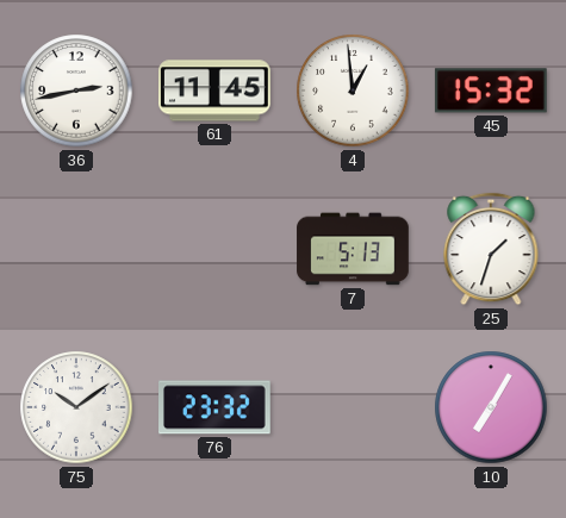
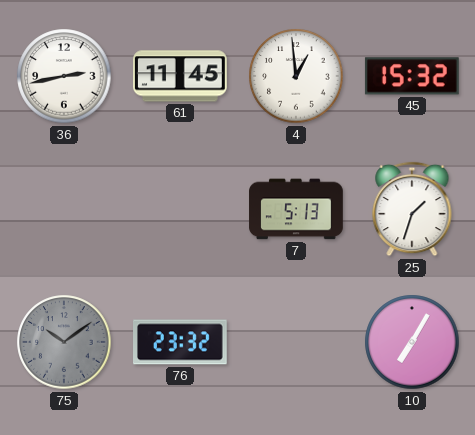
75 dial: white -> grey (64, 342)
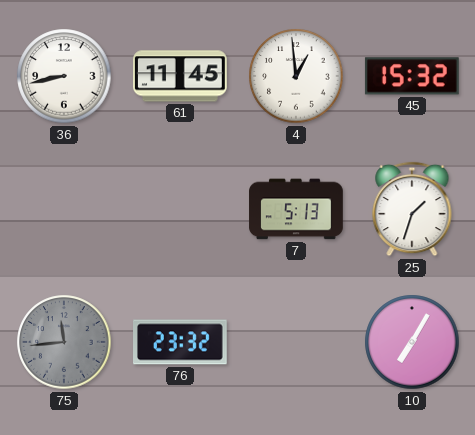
36: 2:43 -> 8:43 (64, 76)
75: 10:09 -> 11:44 (64, 342)
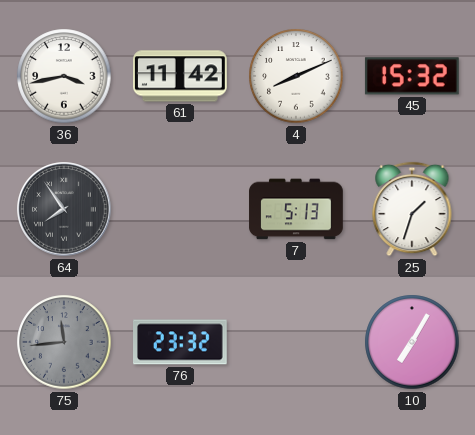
36: 8:43 -> 3:43 (64, 76)
61: 11:45 -> 11:42 (181, 76)
4: 12:59 -> 8:11 (296, 76)
64: none -> 7:54 (64, 209)
